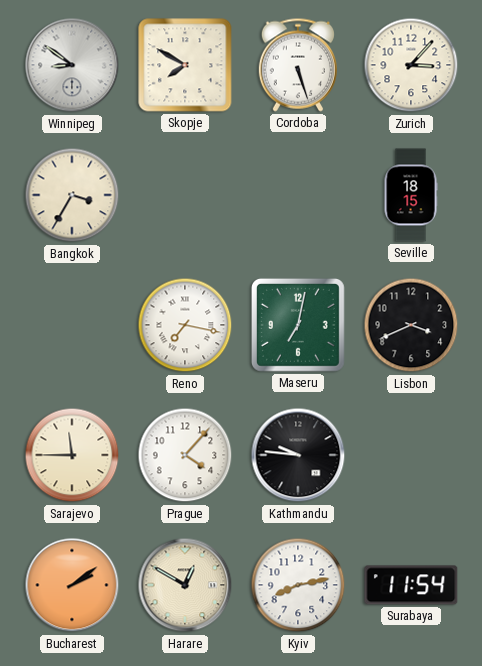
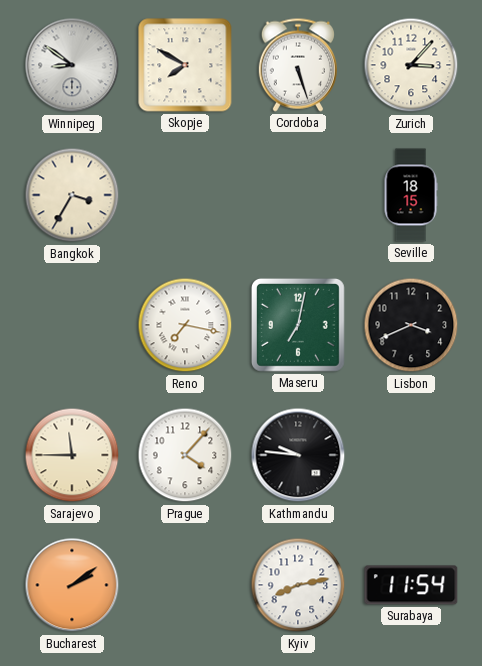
Harare: 12:50 -> none (185, 585)
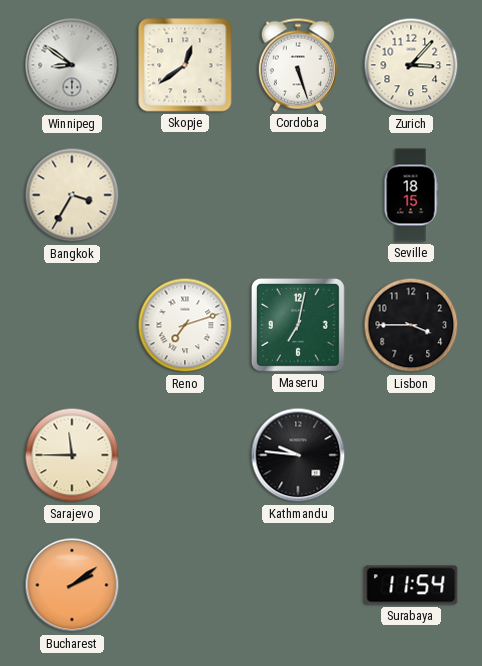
Skopje: 7:50 -> 12:39 (185, 65)
Reno: 7:17 -> 7:12 (185, 325)
Lisbon: 3:41 -> 3:45 (411, 325)
Prague: 4:07 -> none (185, 455)
Kyiv: 8:13 -> none (298, 585)
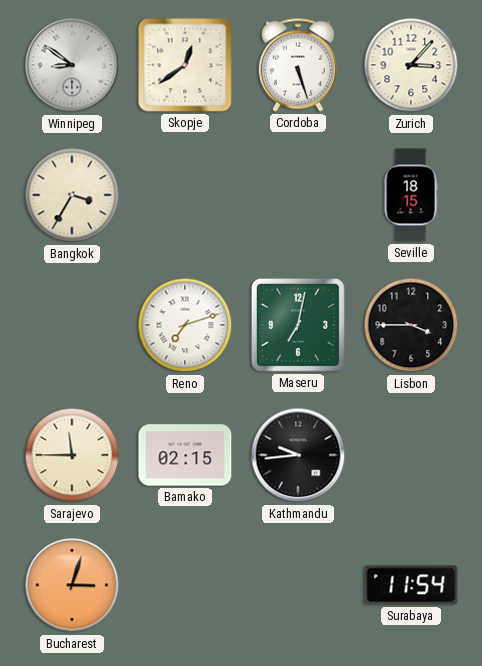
Bamako: none -> 02:15 (185, 455)
Kathmandu: 9:46 -> 9:44 (298, 455)
Bucharest: 2:09 -> 3:03 (72, 585)
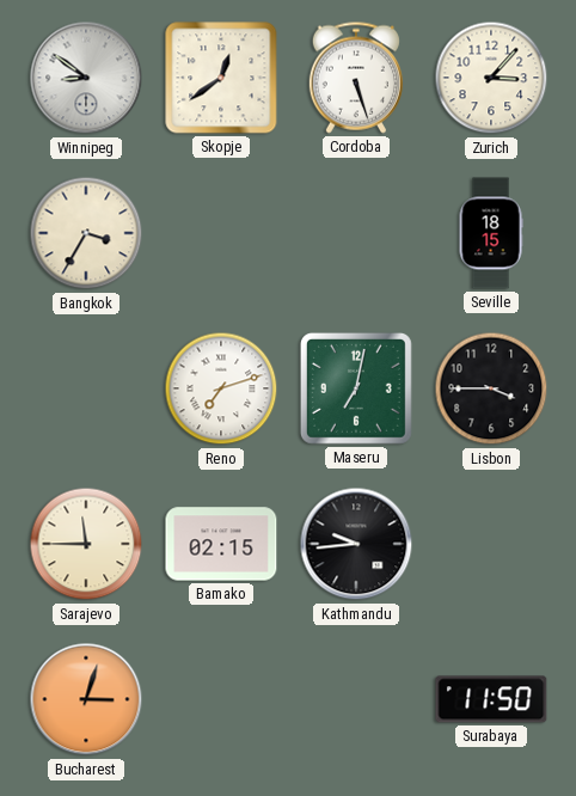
Surabaya: 11:54 -> 11:50 (491, 699)
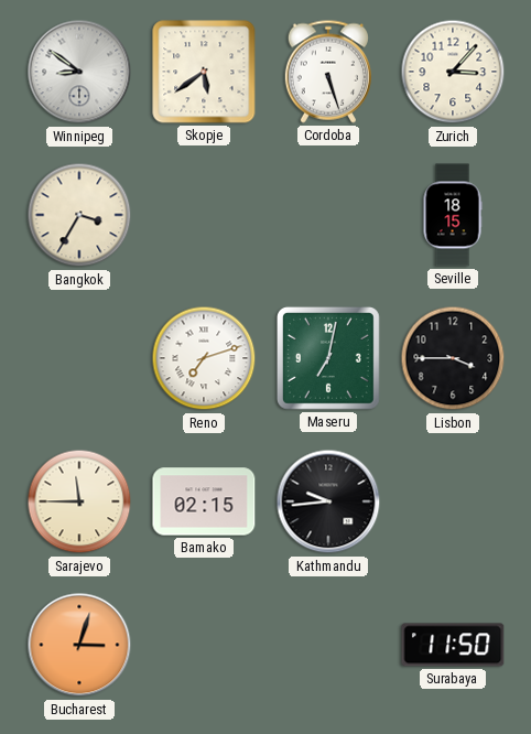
Skopje: 12:39 -> 5:39 (204, 72)
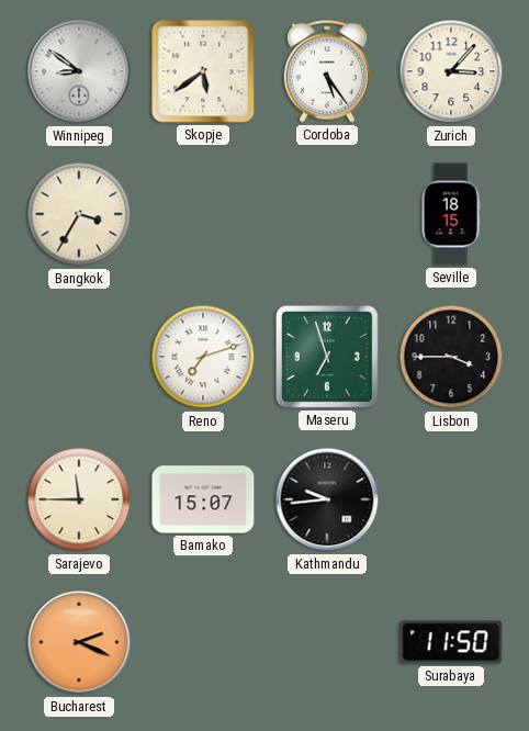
Cordoba: 5:27 -> 5:24 (327, 71)
Maseru: 7:02 -> 6:57 (327, 357)
Bamako: 02:15 -> 15:07 (203, 499)
Bucharest: 3:03 -> 2:19 (79, 642)
